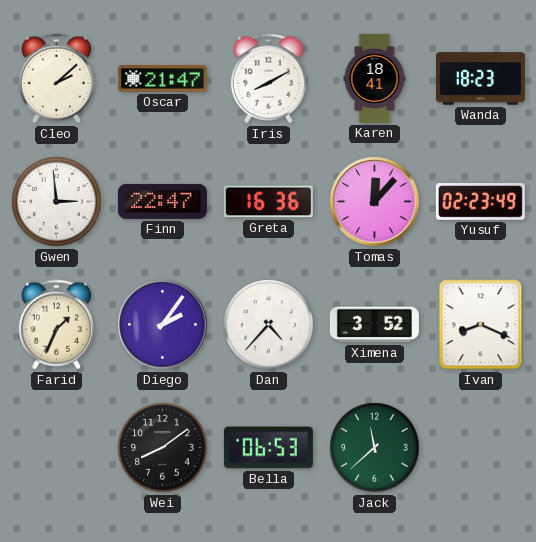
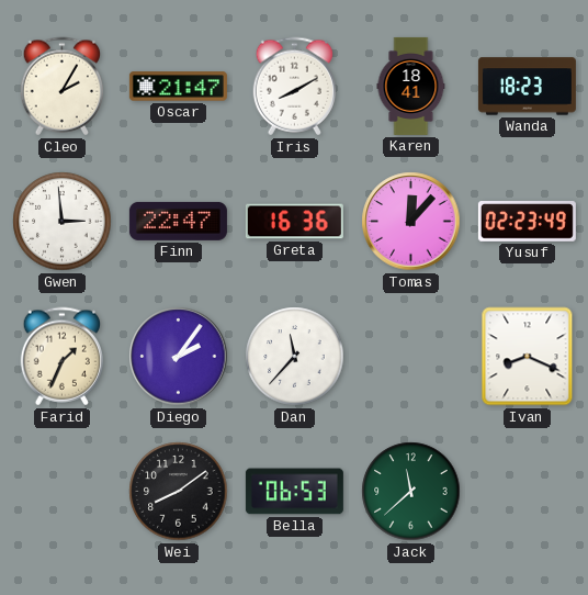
Cleo: 2:08 -> 2:05 (61, 87)
Dan: 4:37 -> 11:37 (295, 357)
Ximena: 3:52 -> none (374, 325)
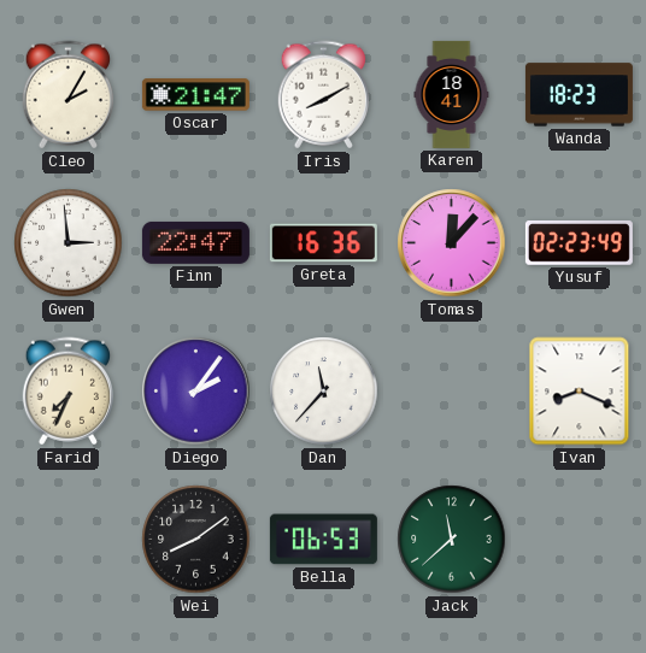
Farid: 1:34 -> 7:34 (67, 392)
